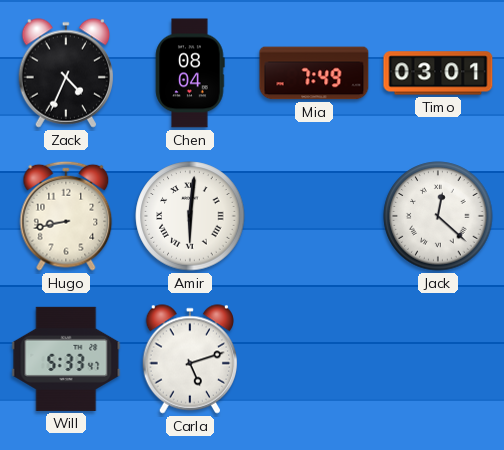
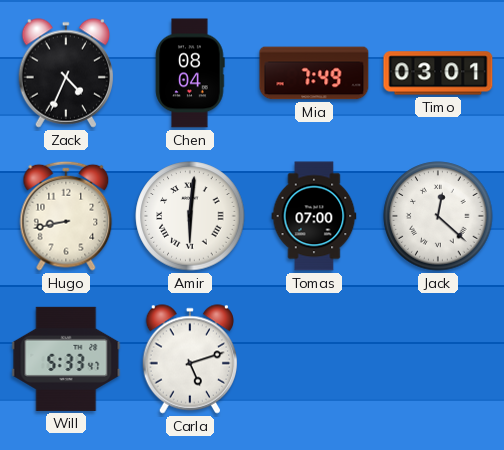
Tomas: none -> 07:00 (314, 216)
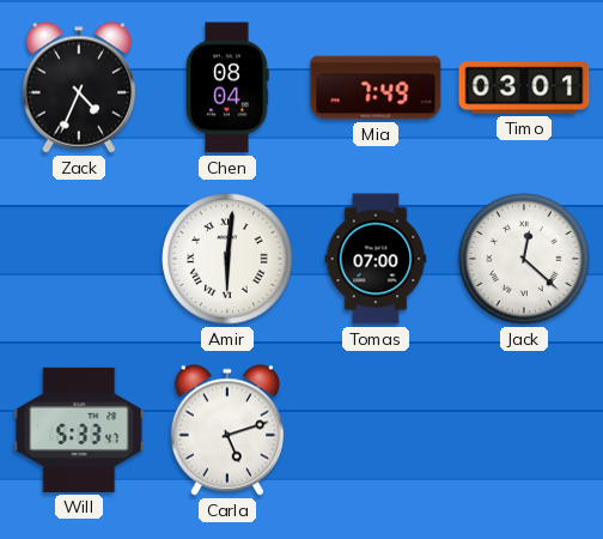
Hugo: 8:43 -> none (66, 216)
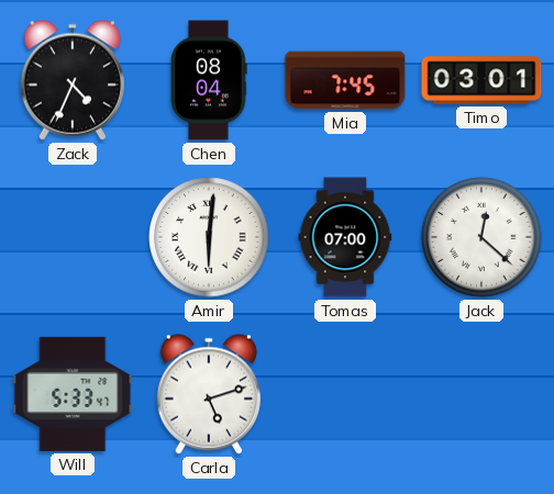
Mia: 7:49 -> 7:45 (345, 80)
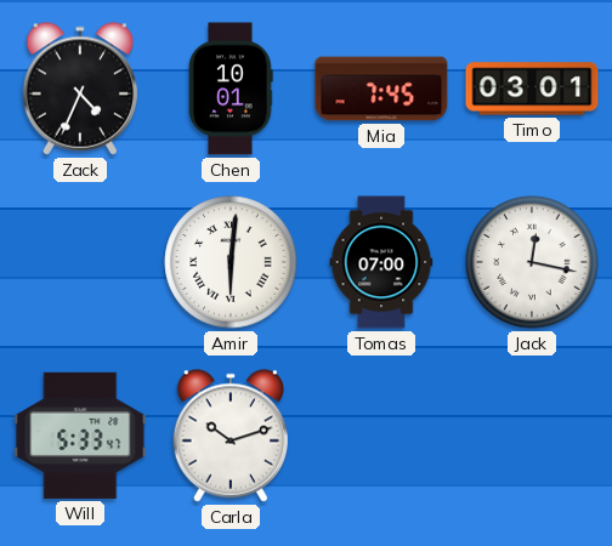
Chen: 08:04 -> 10:01 (231, 89)
Jack: 12:22 -> 12:17 (532, 262)
Carla: 5:12 -> 10:12 (231, 436)
